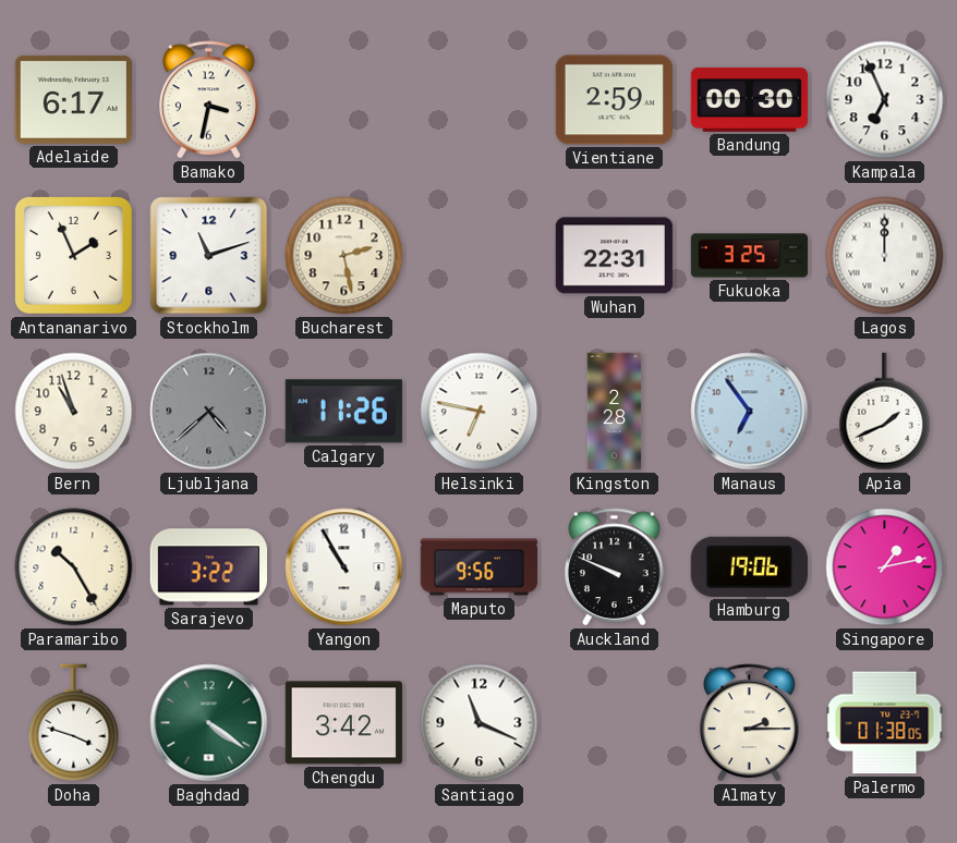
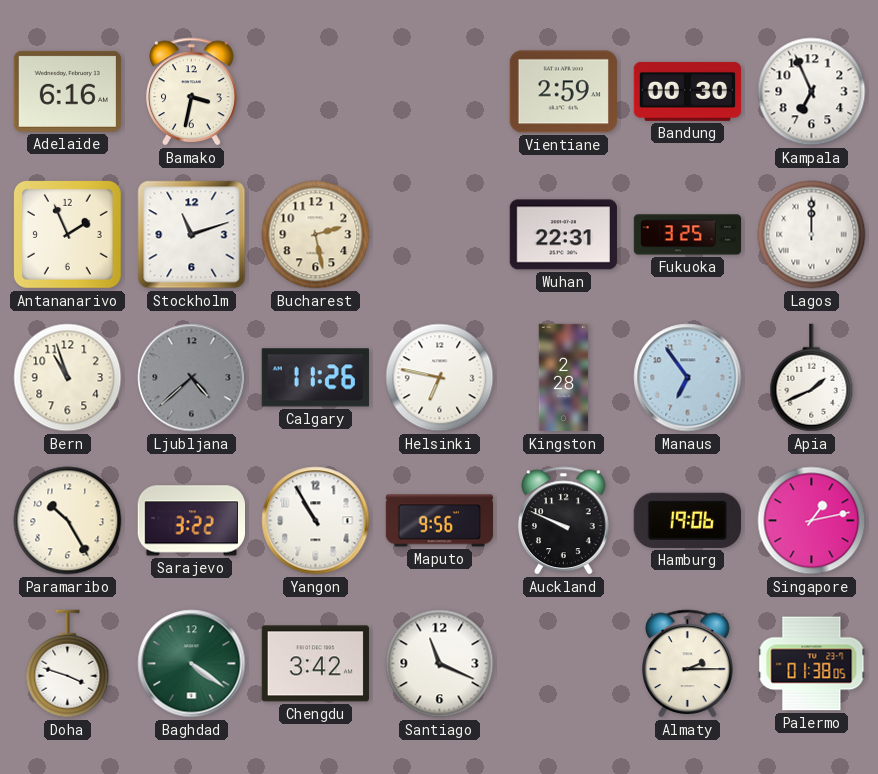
Adelaide: 6:17 -> 6:16 (67, 91)
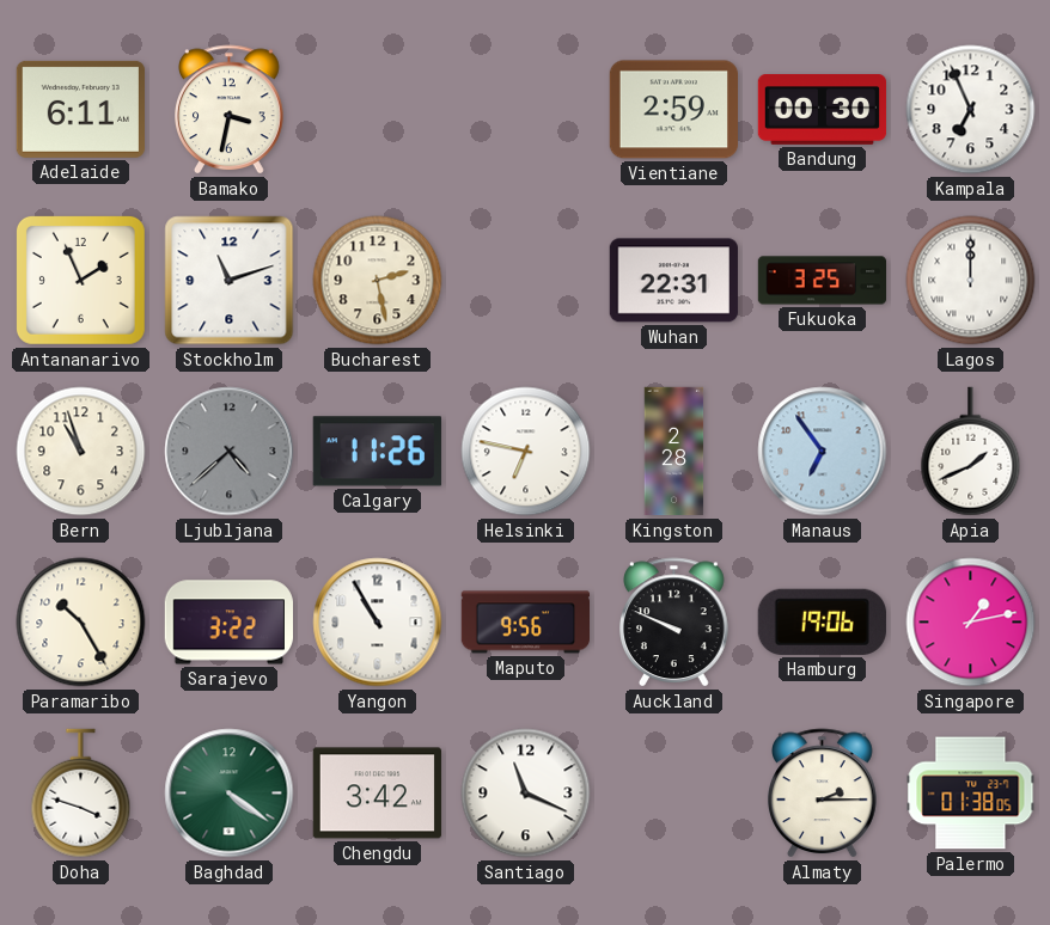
Adelaide: 6:16 -> 6:11 (80, 109)
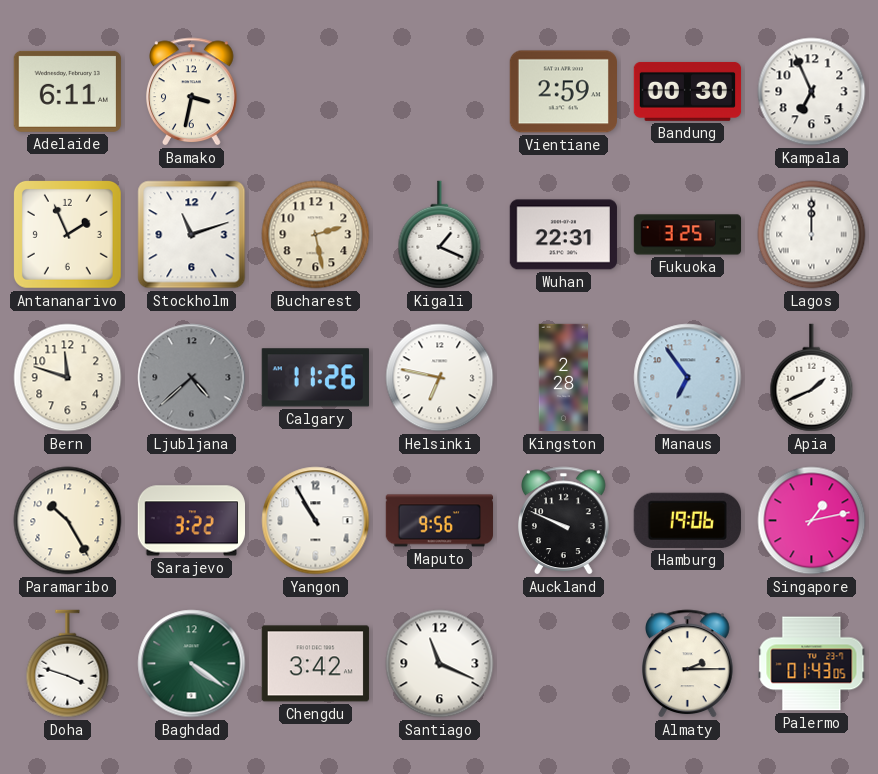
Kigali: none -> 1:19 (440, 235)
Bern: 10:57 -> 11:48 (68, 378)
Palermo: 01:38 -> 01:43 (812, 664)
